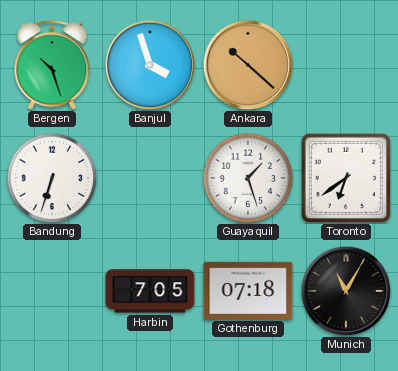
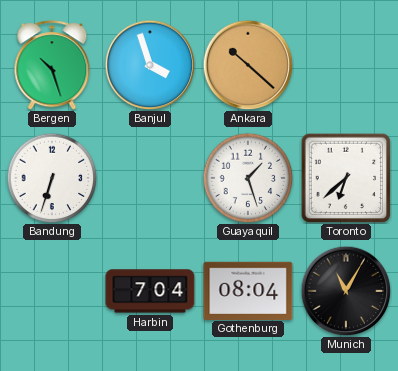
Toronto: 6:39 -> 6:38 (346, 178)
Harbin: 7:05 -> 7:04 (150, 291)
Gothenburg: 07:18 -> 08:04 (248, 290)
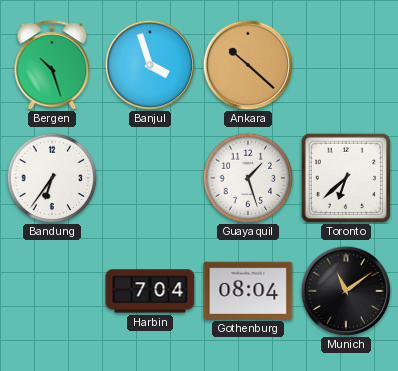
Bandung: 6:33 -> 6:36 (52, 178)
Munich: 11:05 -> 11:09 (346, 291)
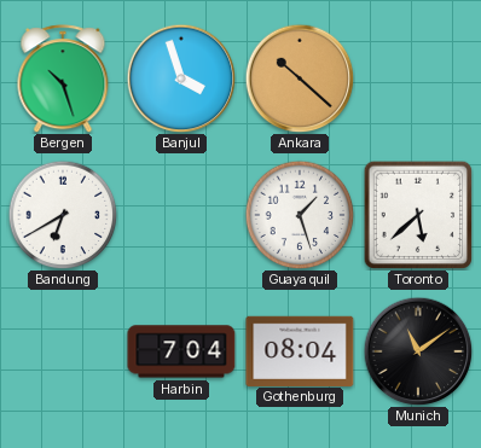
Bandung: 6:36 -> 6:40 (63, 215)
Toronto: 6:38 -> 5:38 (418, 215)
